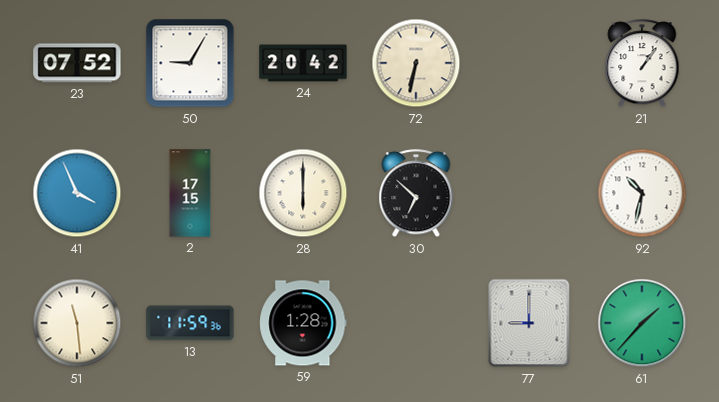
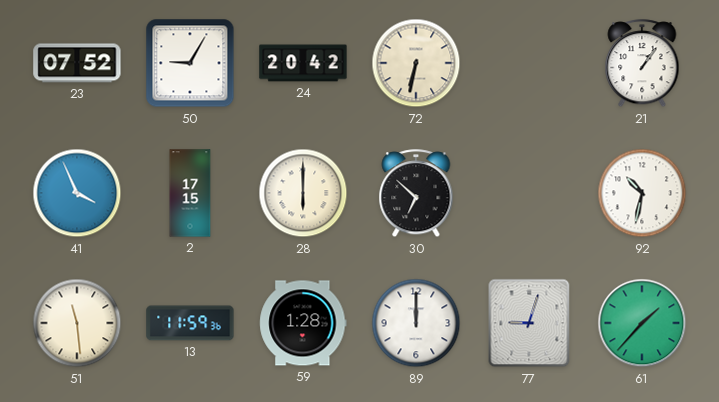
89: none -> 12:00 (416, 323)
77: 9:00 -> 9:03 (529, 323)
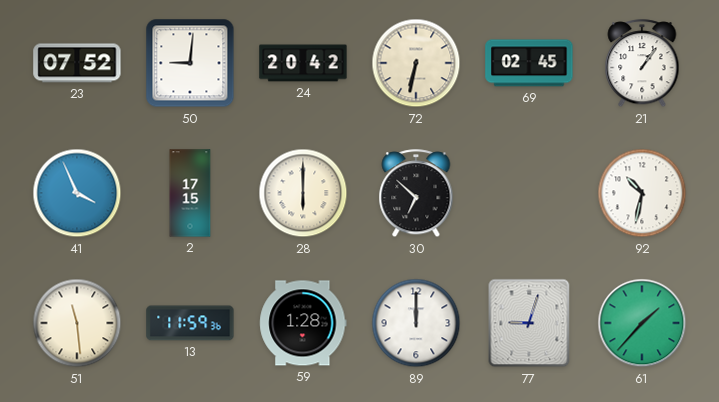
50: 9:05 -> 9:01 (190, 63)
69: none -> 02:45 (529, 63)
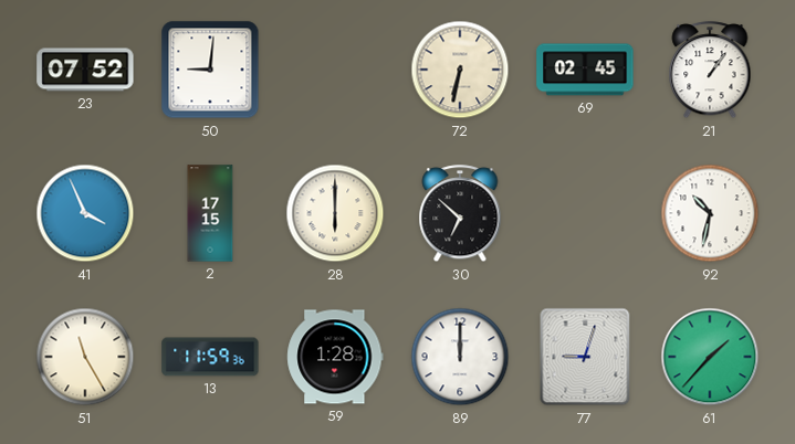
24: 20:42 -> none (303, 63)
51: 11:29 -> 11:25 (85, 357)
